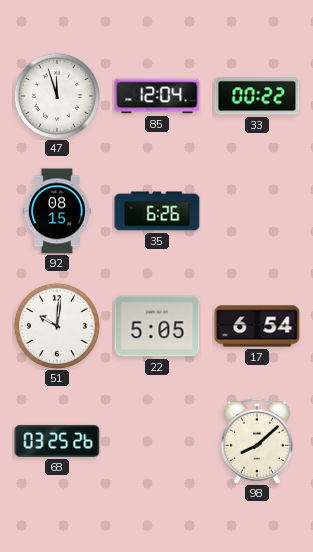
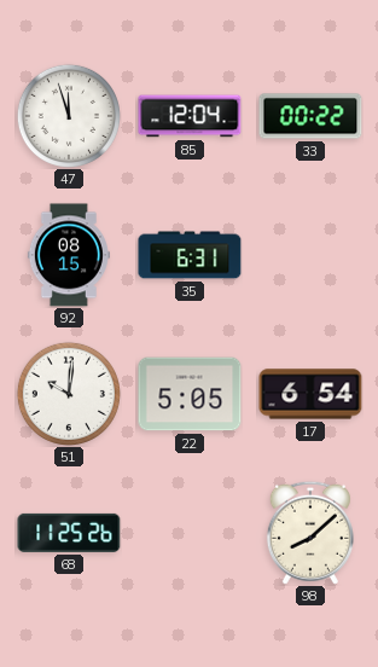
35: 6:26 -> 6:31 (190, 255)
68: 03:25 -> 11:25 (69, 533)
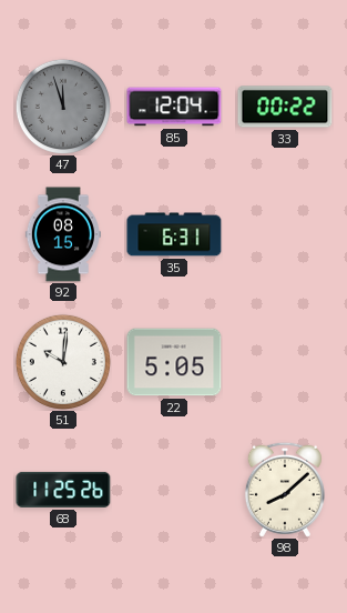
47 dial: white -> grey (63, 107)
17: 6:54 -> none (310, 394)
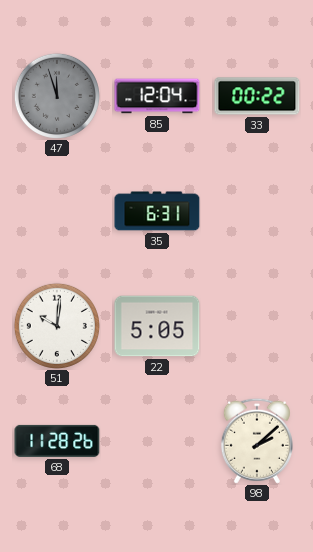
92: 08:15 -> none (63, 234)
68: 11:25 -> 11:28 (57, 441)
98: 8:08 -> 2:08 (257, 441)
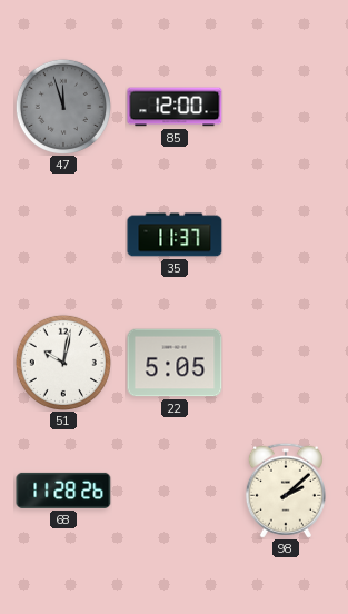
85: 12:04 -> 12:00 (175, 107)
33: 00:22 -> none (257, 96)
35: 6:31 -> 11:37 (175, 235)
51: 10:01 -> 10:02 (63, 363)
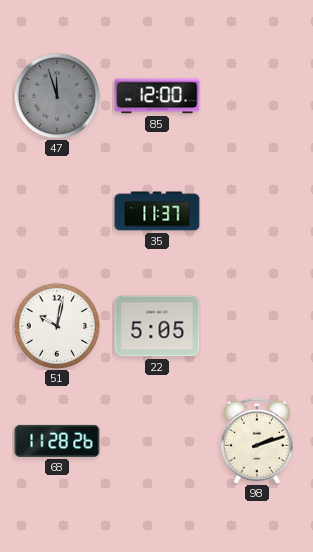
98: 2:08 -> 2:12 (257, 441)
